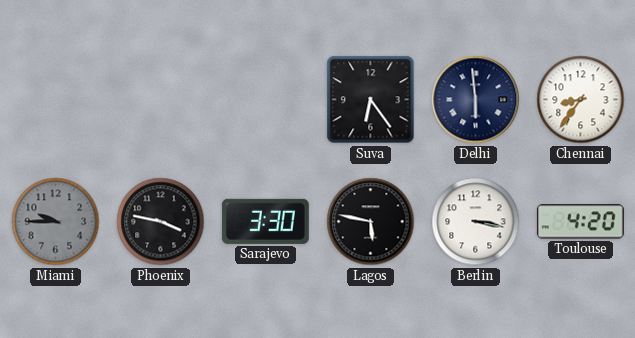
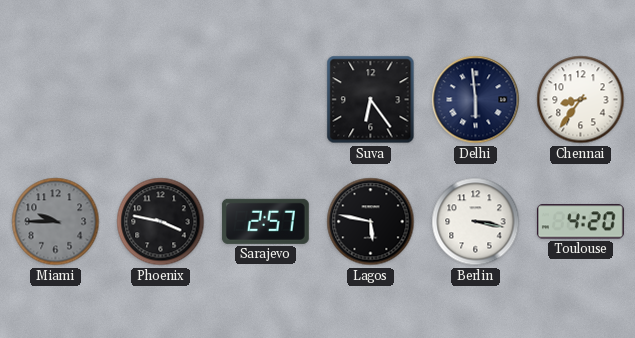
Sarajevo: 3:30 -> 2:57 (265, 221)
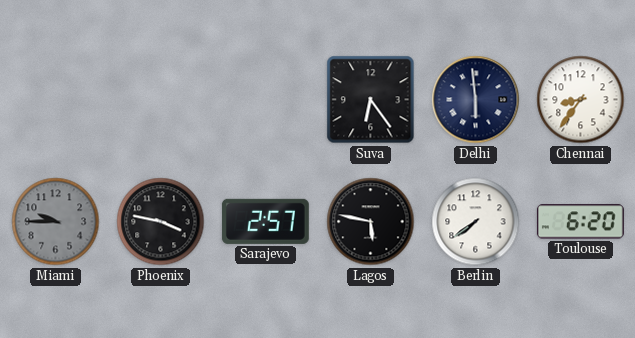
Berlin: 3:17 -> 7:39 (476, 222)
Toulouse: 4:20 -> 6:20 (580, 222)
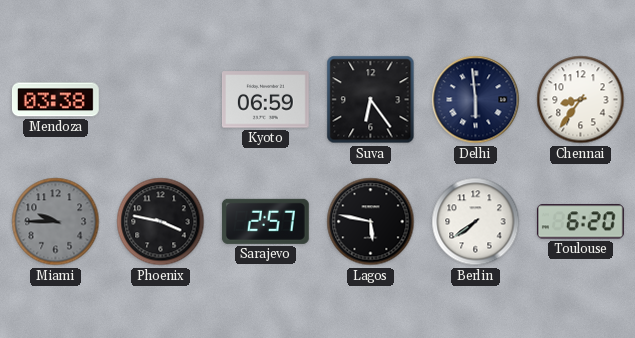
Mendoza: none -> 03:38 (55, 100)
Kyoto: none -> 06:59 (265, 100)
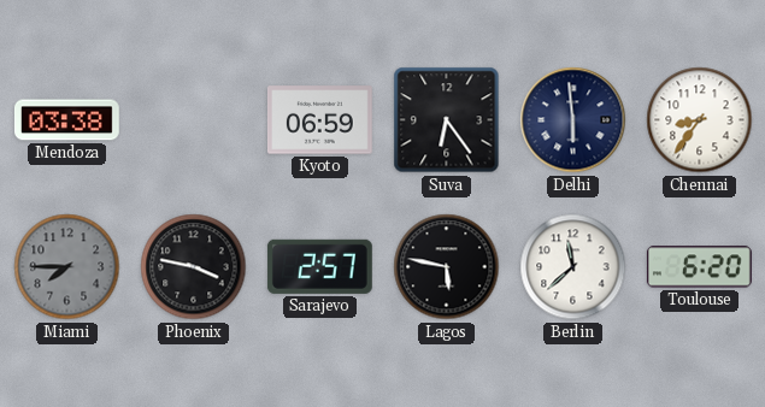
Miami: 9:45 -> 7:45 (67, 267)
Berlin: 7:39 -> 11:38 (573, 267)
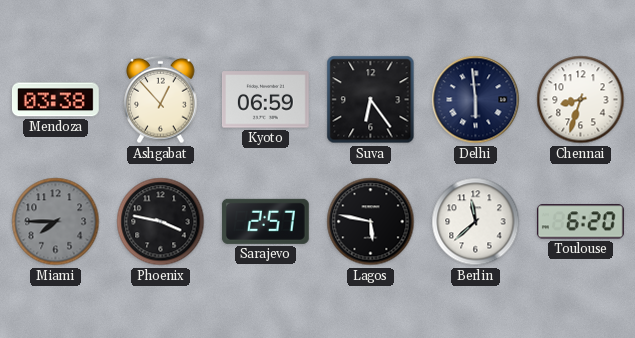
Ashgabat: none -> 12:53 (161, 100)
Chennai: 8:36 -> 8:33 (581, 100)
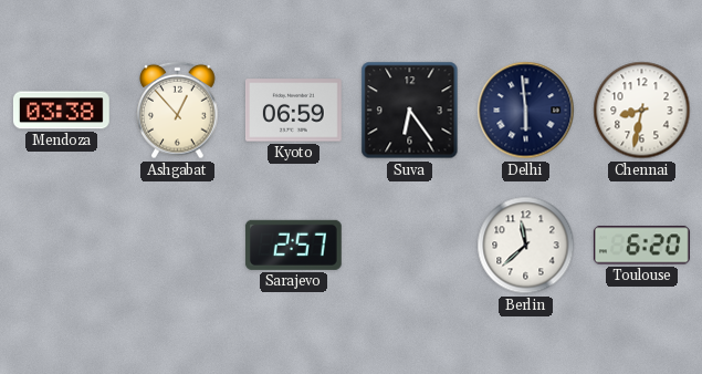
Chennai: 8:33 -> 8:32 (642, 111)
Miami: 7:45 -> none (56, 222)
Phoenix: 3:47 -> none (161, 222)
Lagos: 5:47 -> none (371, 222)
